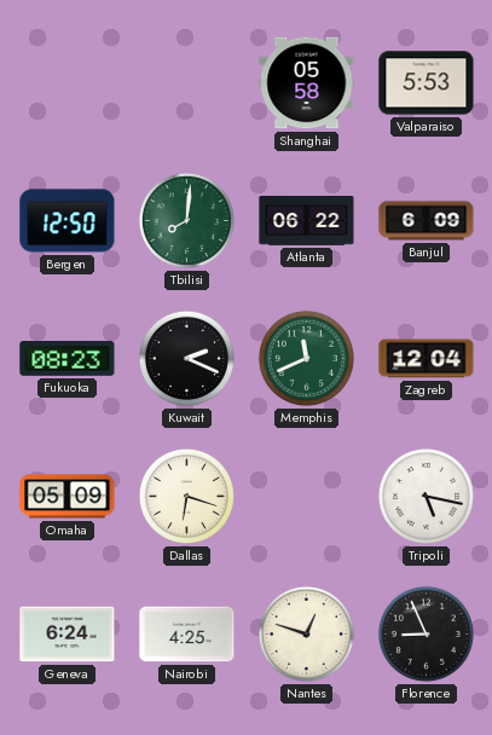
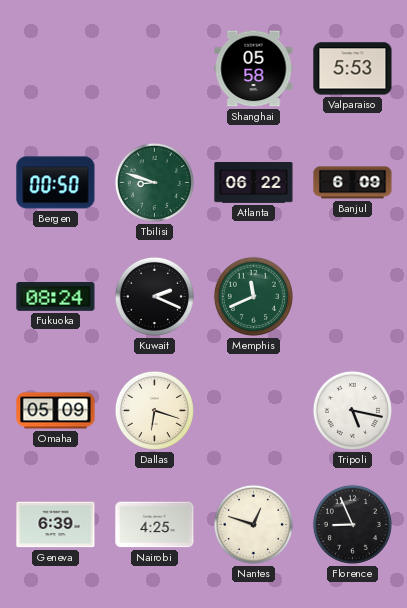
Bergen: 12:50 -> 00:50 (56, 183)
Tbilisi: 8:01 -> 8:48 (154, 182)
Fukuoka: 08:23 -> 08:24 (56, 296)
Zagreb: 12:04 -> none (427, 359)
Geneva: 6:24 -> 6:39 (56, 525)
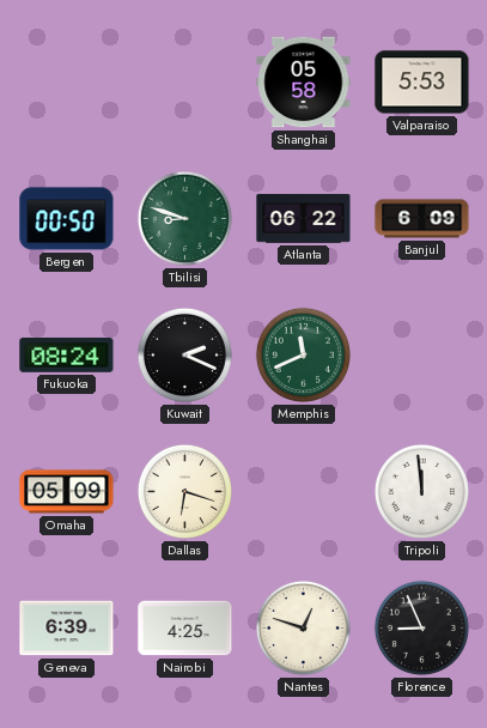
Tripoli: 5:17 -> 11:59 (421, 491)
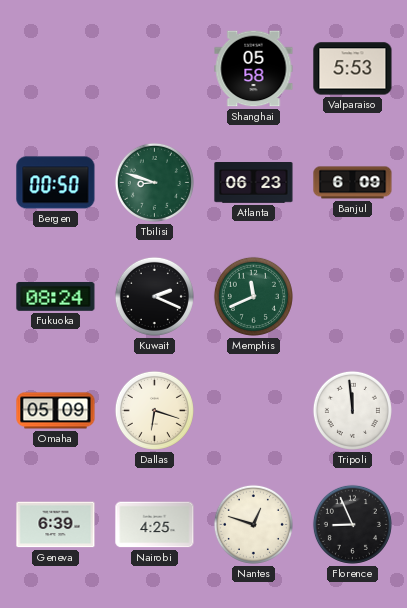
Atlanta: 06:22 -> 06:23 (254, 183)
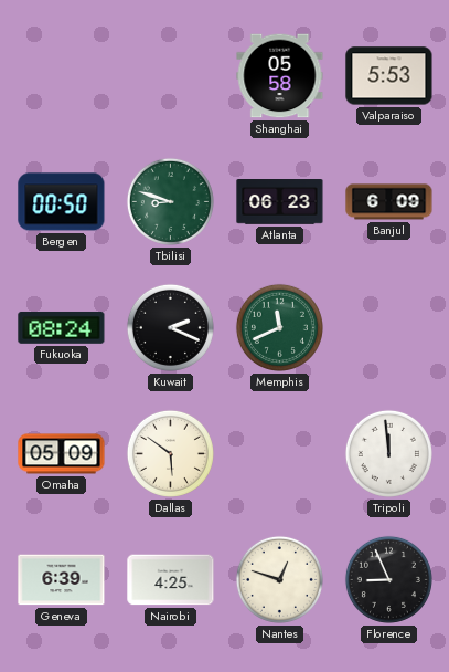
Dallas: 6:18 -> 5:51 (170, 453)
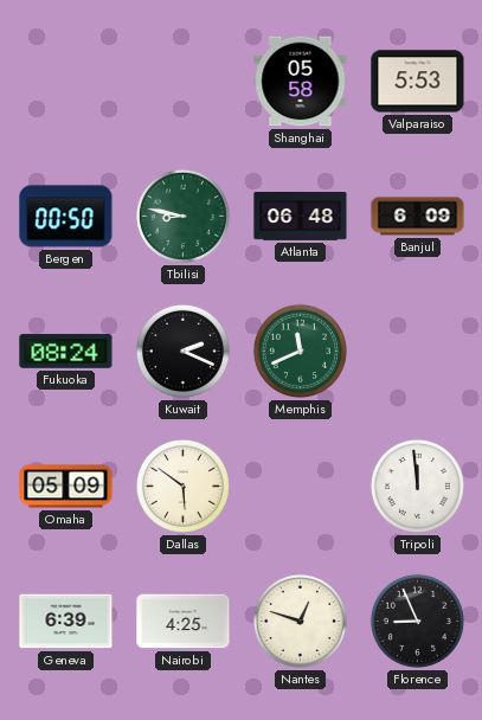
Tbilisi: 8:48 -> 8:47 (182, 216)
Atlanta: 06:23 -> 06:48 (301, 217)
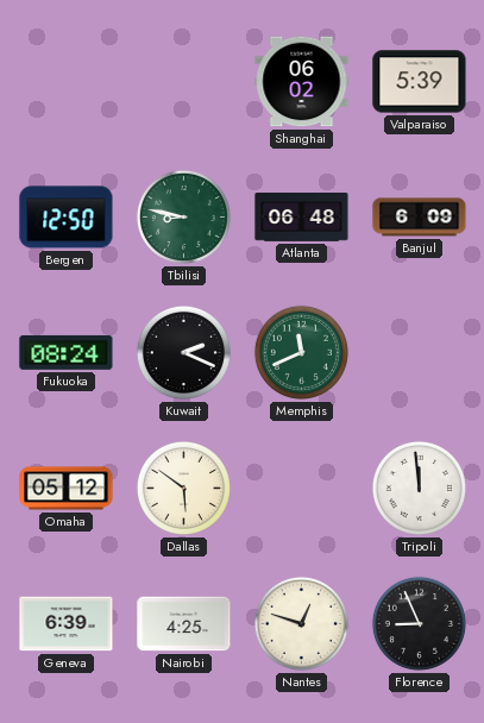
Shanghai: 05:58 -> 06:02 (302, 82)
Valparaiso: 5:53 -> 5:39 (420, 82)
Bergen: 00:50 -> 12:50 (67, 218)
Omaha: 05:09 -> 05:12 (67, 489)
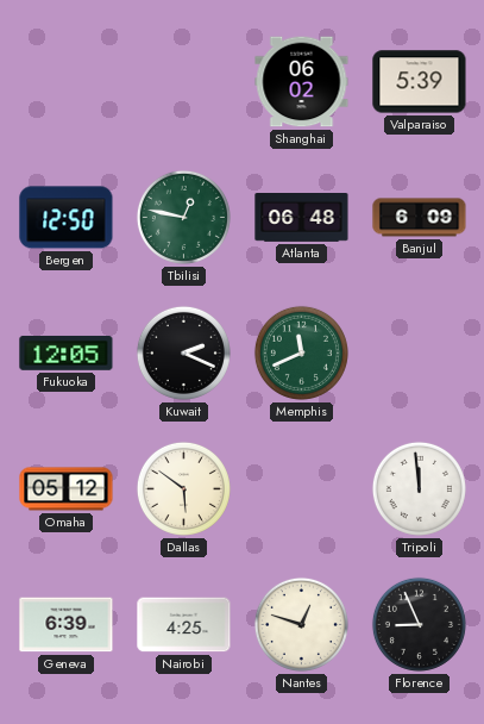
Tbilisi: 8:47 -> 12:47 (183, 217)
Fukuoka: 08:24 -> 12:05 (67, 352)
